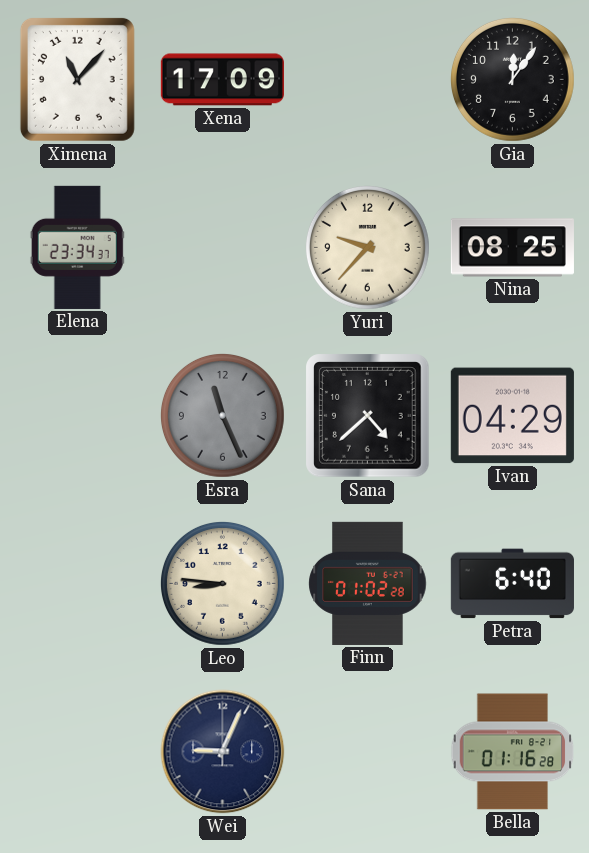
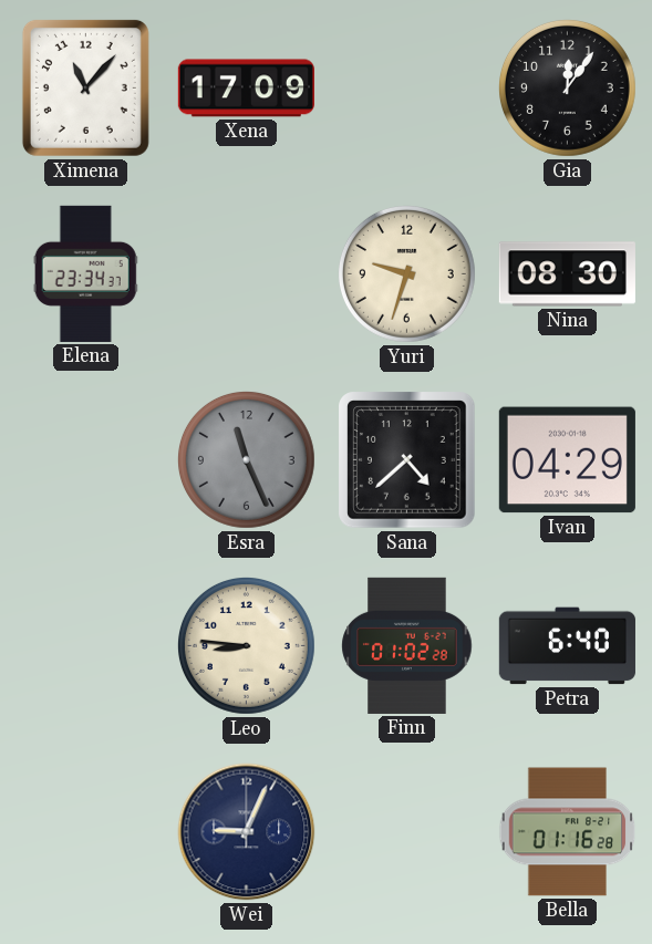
Yuri: 9:37 -> 9:33 (406, 273)
Nina: 08:25 -> 08:30 (567, 274)
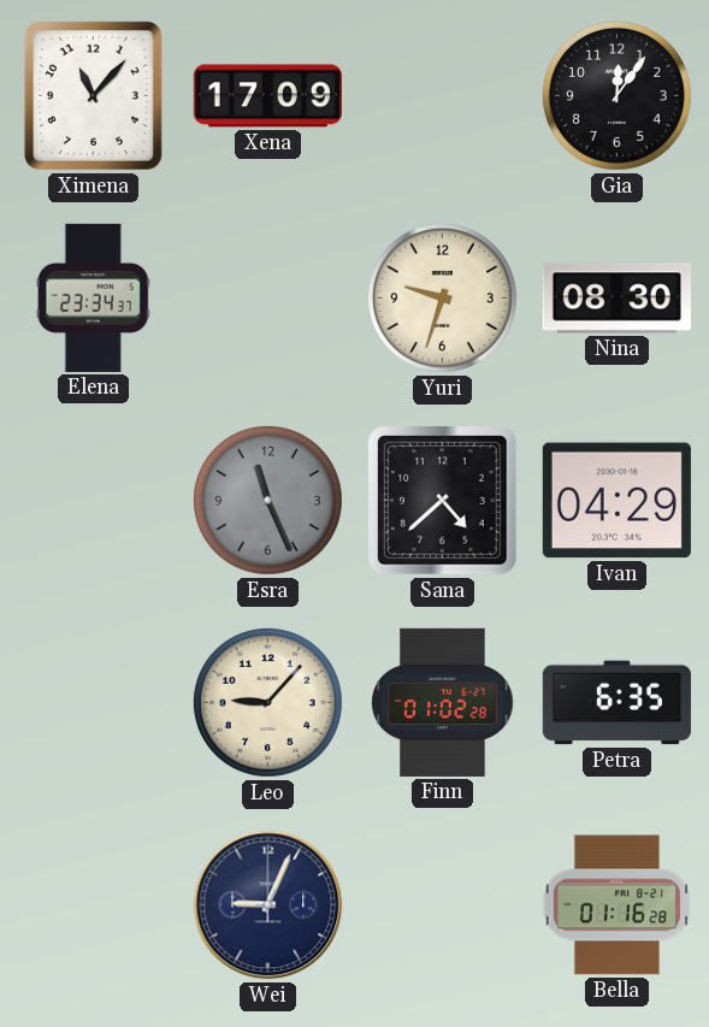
Leo: 8:46 -> 9:07 (267, 702)
Petra: 6:40 -> 6:35 (616, 703)
